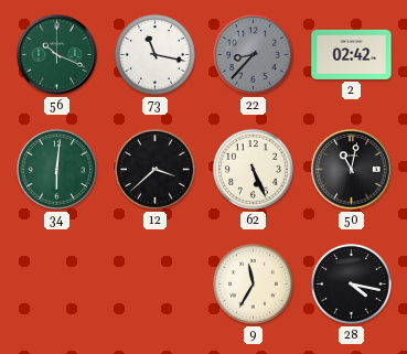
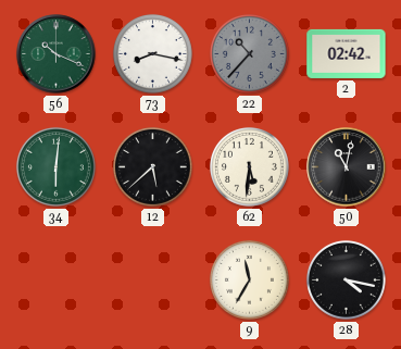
73: 11:17 -> 8:17 (152, 53)
22: 8:37 -> 10:37 (249, 53)
12: 3:38 -> 5:38 (152, 166)
62: 5:26 -> 5:31 (249, 166)
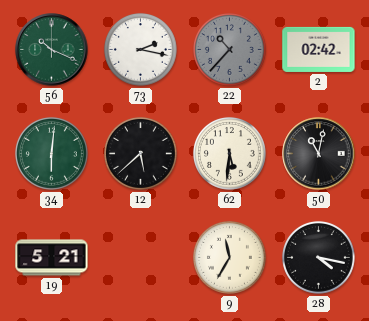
73: 8:17 -> 2:17 (140, 49)
19: none -> 5:21 (52, 258)
